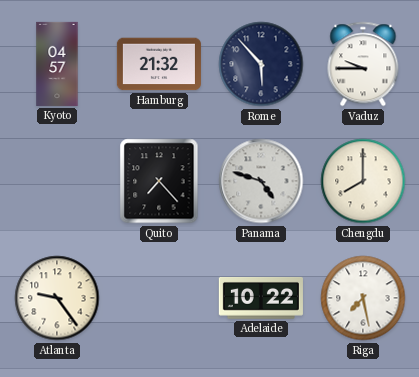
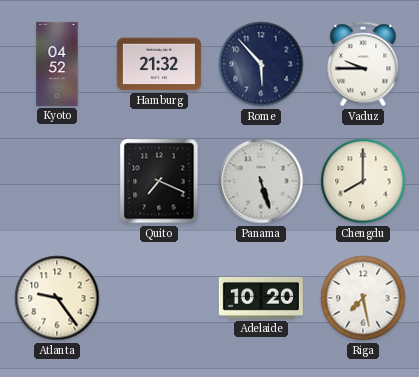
Kyoto: 04:57 -> 04:52 (57, 64)
Quito: 7:23 -> 7:19 (159, 181)
Panama: 4:48 -> 5:27 (261, 181)
Adelaide: 10:22 -> 10:20 (261, 298)
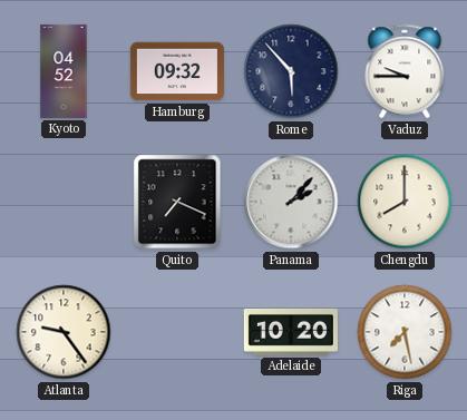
Hamburg: 21:32 -> 09:32 (177, 71)
Panama: 5:27 -> 2:07 (291, 202)
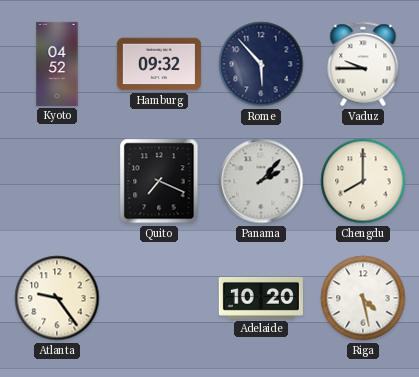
Riga: 7:28 -> 4:28 (363, 298)
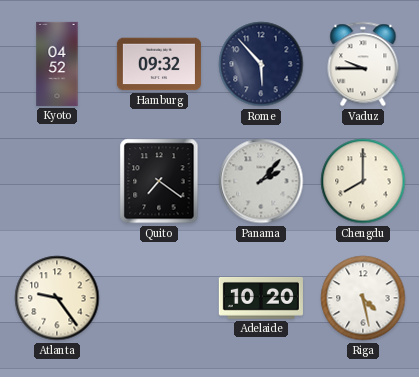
Quito: 7:19 -> 7:21 (159, 181)
